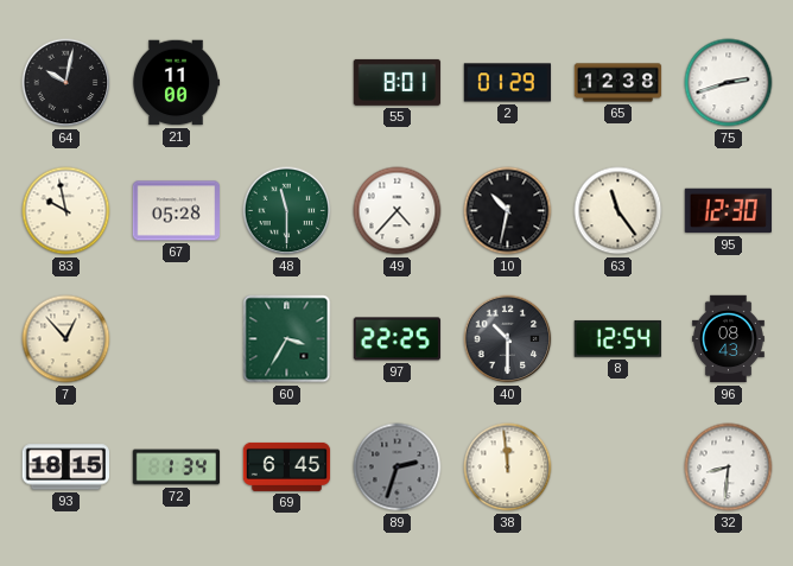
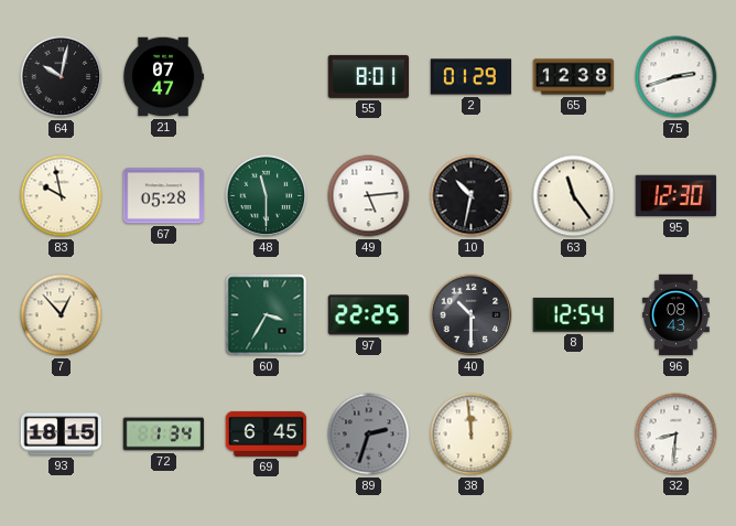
21: 11:00 -> 07:47 (163, 77)
49: 4:37 -> 5:14 (369, 196)
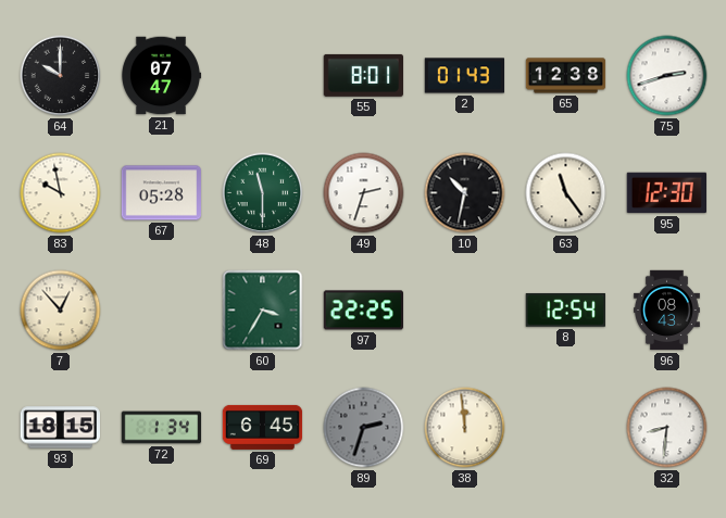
64: 10:02 -> 10:00 (61, 76)
2: 01:29 -> 01:43 (465, 76)
49: 5:14 -> 2:33 (364, 193)
40: 10:30 -> none (472, 315)
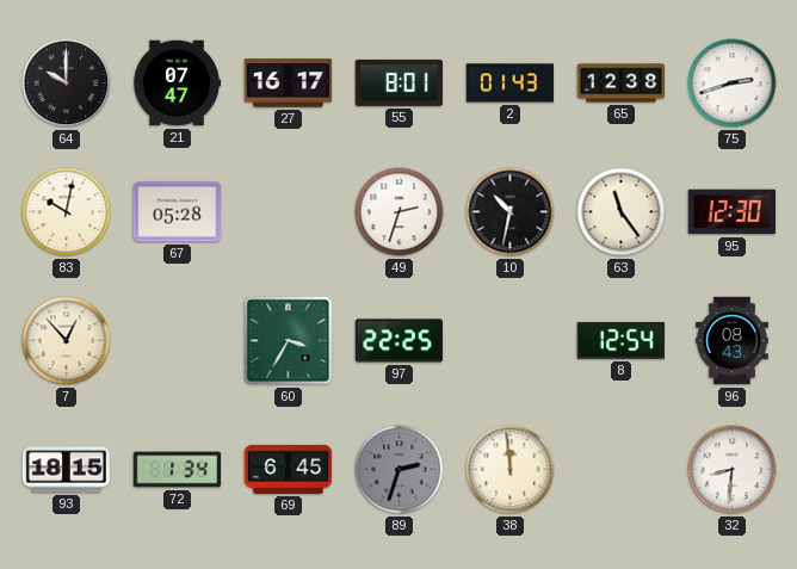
27: none -> 16:17 (289, 84)
83: 9:58 -> 10:02 (67, 212)
48: 11:30 -> none (263, 193)
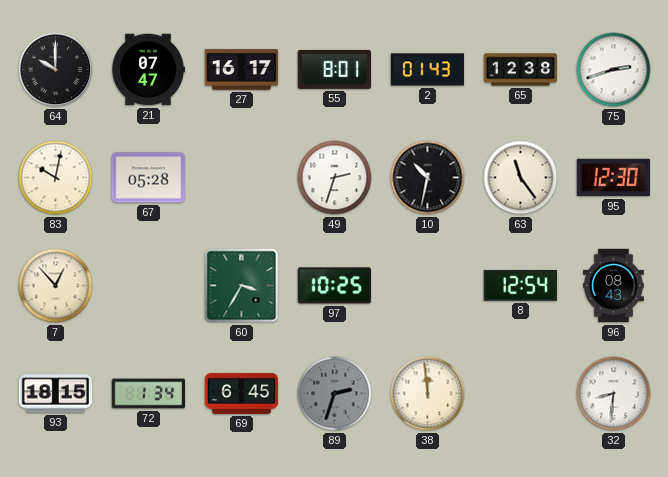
97: 22:25 -> 10:25 (334, 286)
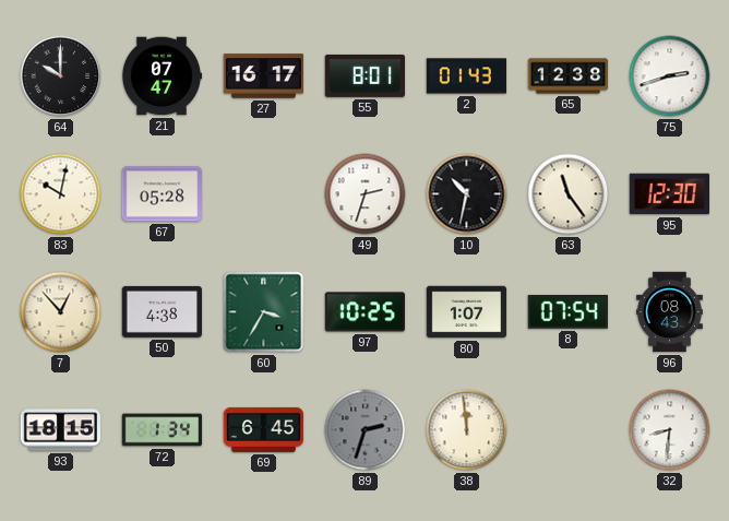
50: none -> 4:38 (162, 311)
80: none -> 1:07 (467, 312)
8: 12:54 -> 07:54 (567, 311)
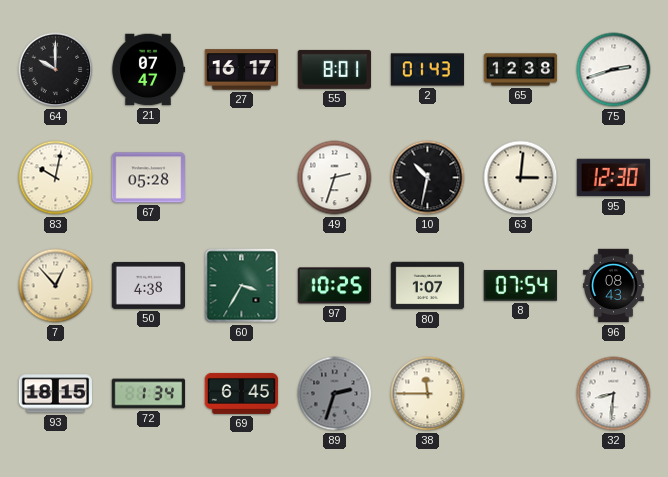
63: 11:24 -> 3:01 (521, 178)
38: 11:59 -> 11:45 (428, 394)
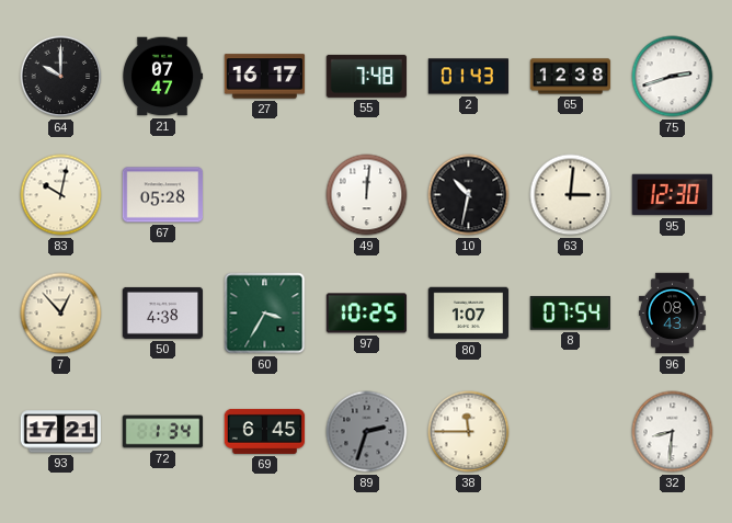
55: 8:01 -> 7:48 (366, 76)
49: 2:33 -> 12:01 (367, 195)
93: 18:15 -> 17:21 (60, 432)
